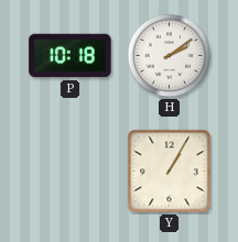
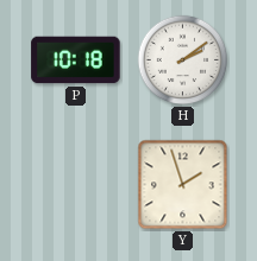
Y: 1:05 -> 1:57 (183, 185)
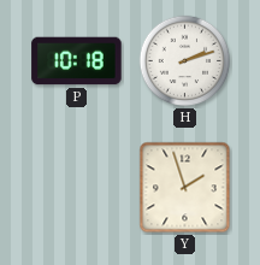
H: 2:09 -> 2:12 (185, 61)
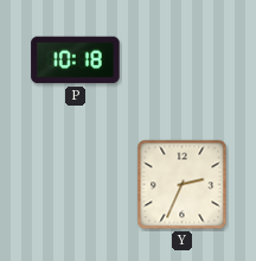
H: 2:12 -> none (185, 61)
Y: 1:57 -> 2:34 (183, 185)
